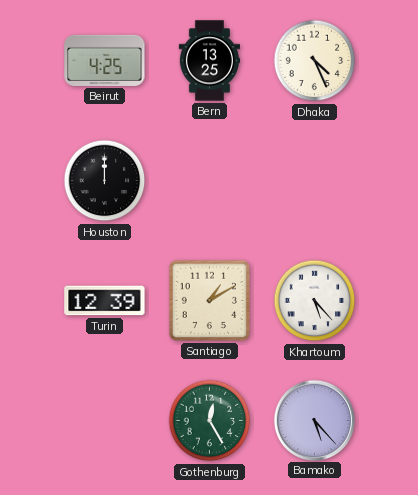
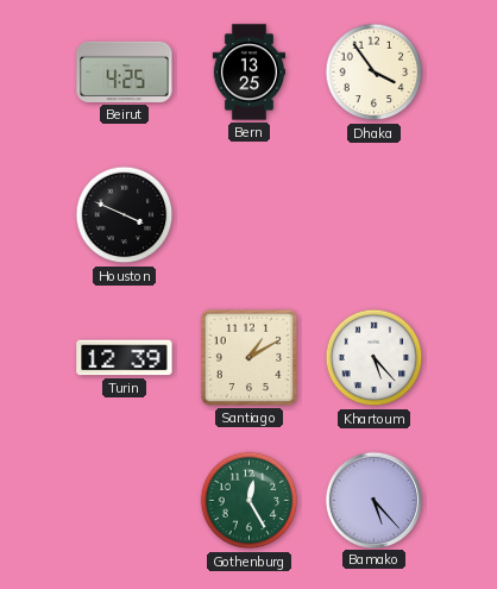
Dhaka: 4:26 -> 3:54 (375, 73)
Houston: 12:00 -> 3:49 (125, 215)
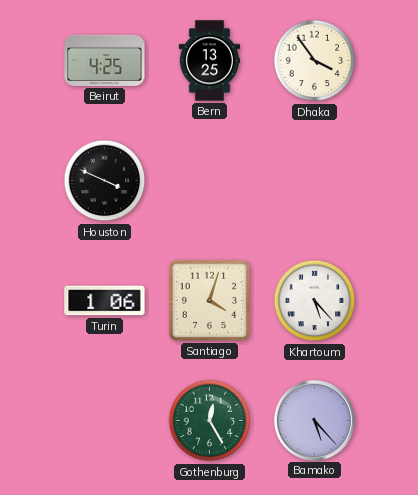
Turin: 12:39 -> 1:06 (105, 301)
Santiago: 1:10 -> 4:03 (209, 300)
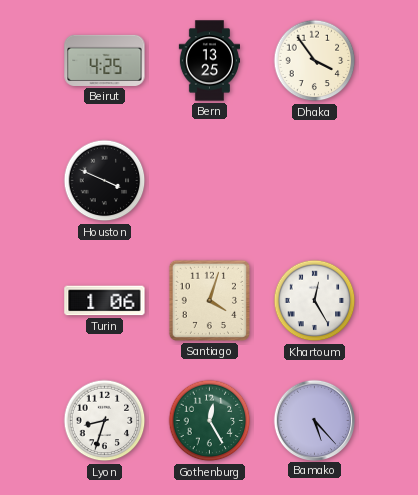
Khartoum: 5:23 -> 12:25 (315, 301)
Lyon: none -> 8:33 (105, 421)
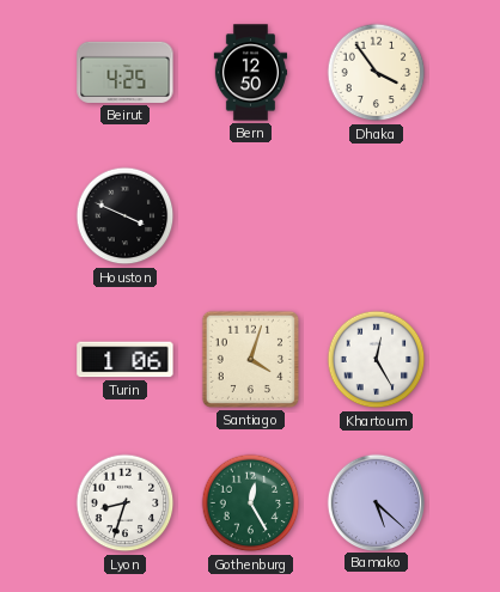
Bern: 13:25 -> 12:50 (250, 73)
Bamako: 5:23 -> 5:22 (376, 502)
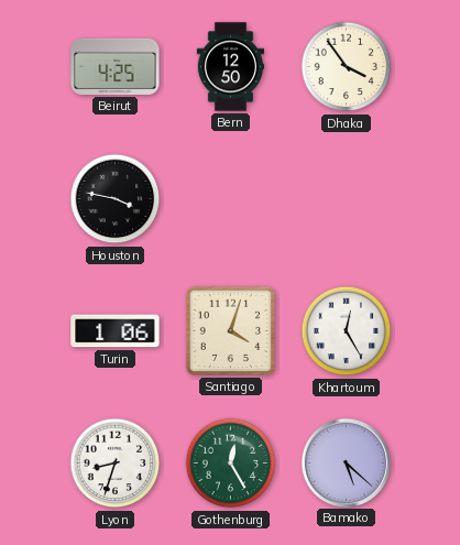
Houston: 3:49 -> 3:47 (116, 199)
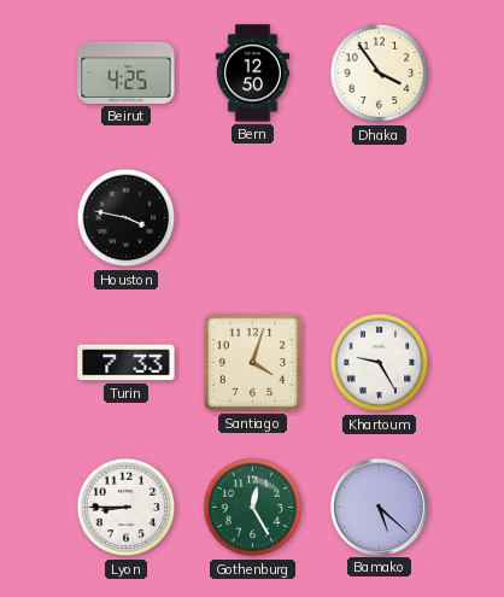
Turin: 1:06 -> 7:33 (127, 363)
Khartoum: 12:25 -> 9:25 (380, 363)
Lyon: 8:33 -> 8:45 (127, 508)
